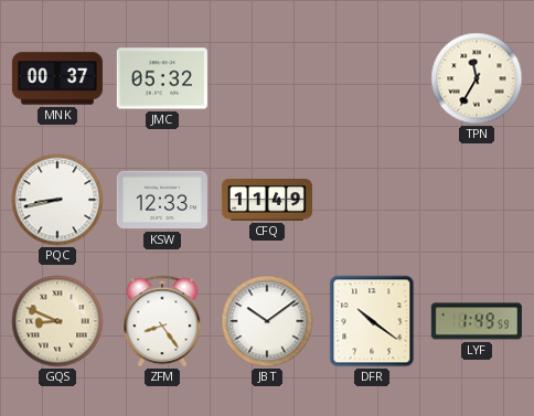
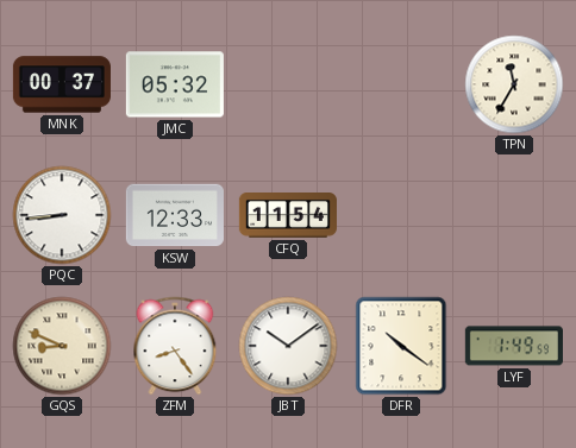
PQC: 8:43 -> 8:44 (62, 215)
CFQ: 11:49 -> 11:54 (288, 216)
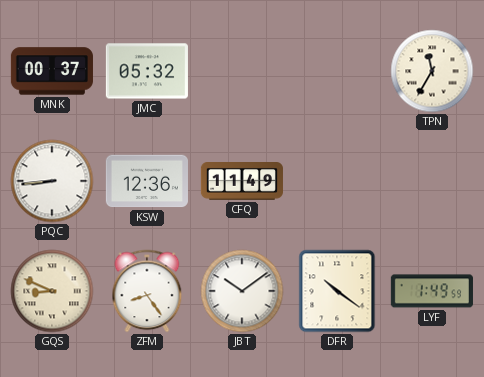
KSW: 12:33 -> 12:36 (147, 181)
CFQ: 11:54 -> 11:49 (242, 182)
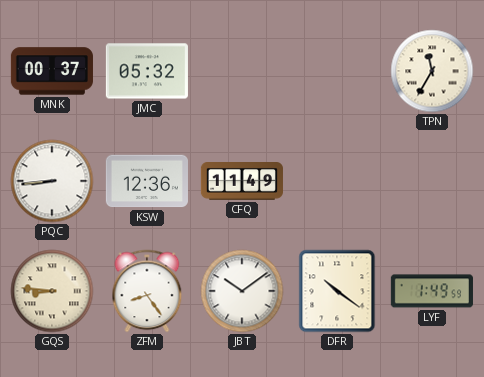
GQS: 8:49 -> 8:46 (52, 291)
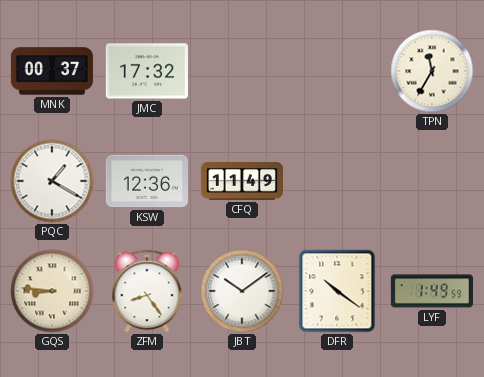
JMC: 05:32 -> 17:32 (147, 71)
PQC: 8:44 -> 1:20 (52, 181)
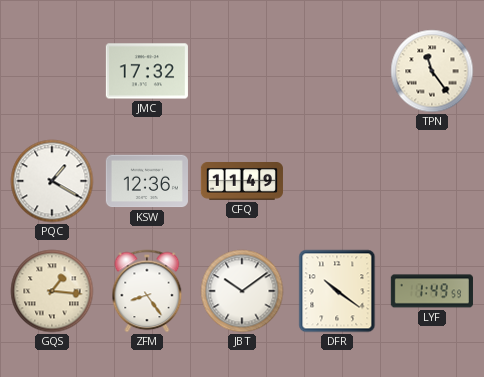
MNK: 00:37 -> none (52, 71)
TPN: 11:35 -> 11:24 (432, 71)
GQS: 8:46 -> 1:16 (52, 291)
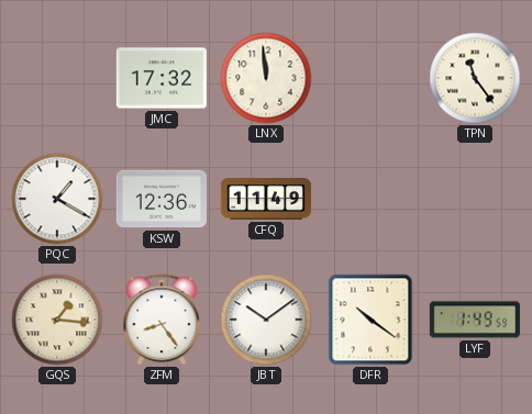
LNX: none -> 11:59 (266, 78)
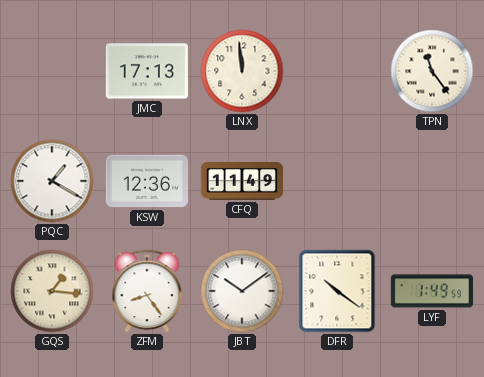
JMC: 17:32 -> 17:13 (147, 71)
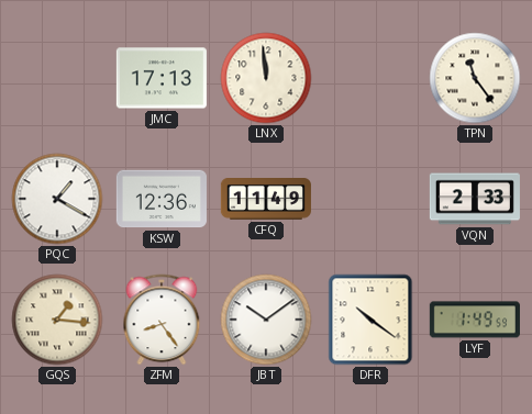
VQN: none -> 2:33 (475, 199)
